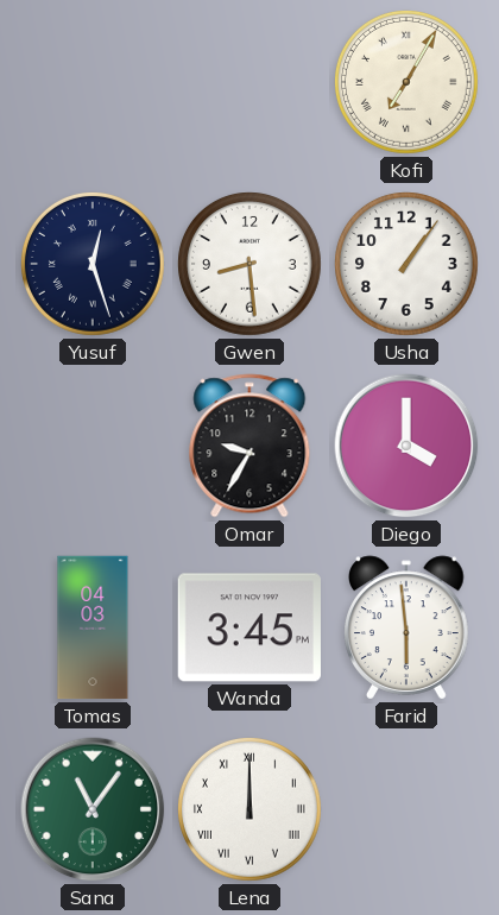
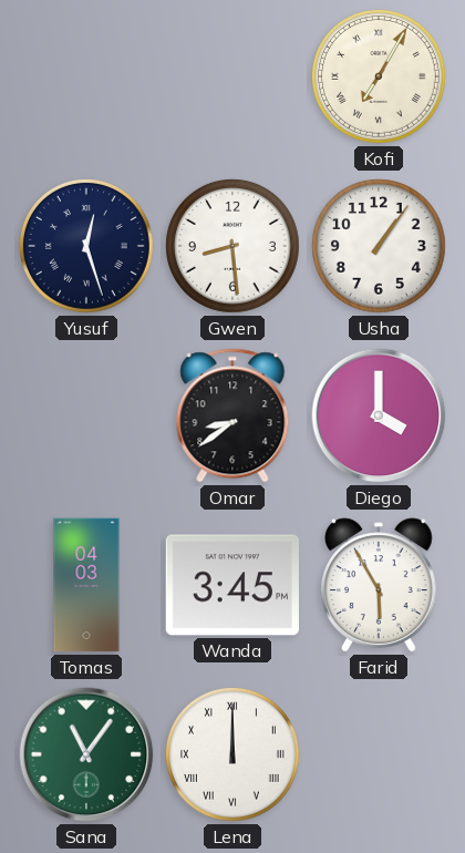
Omar: 9:35 -> 8:39 (232, 415)
Farid: 5:59 -> 5:55 (380, 585)
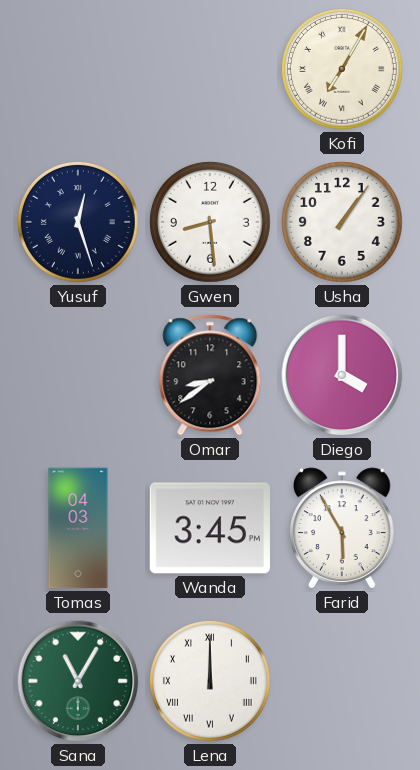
Sana: 11:06 -> 11:05 (78, 681)
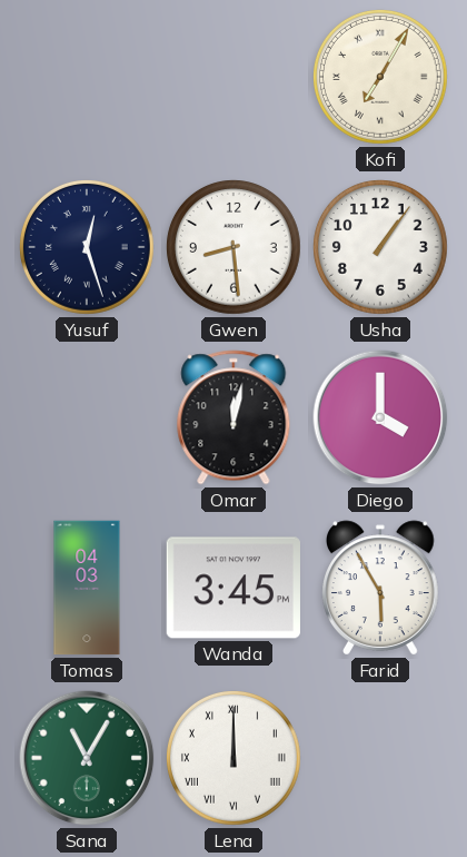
Omar: 8:39 -> 12:02 (233, 417)
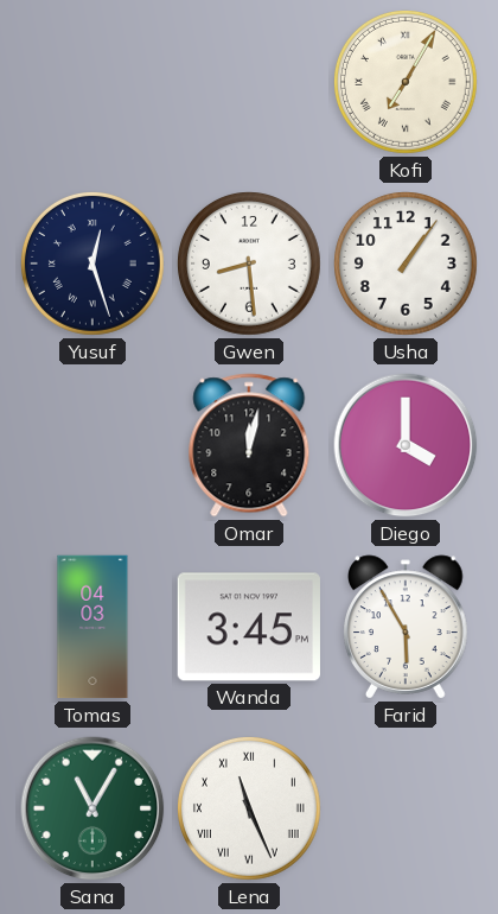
Lena: 12:00 -> 11:26 (250, 810)
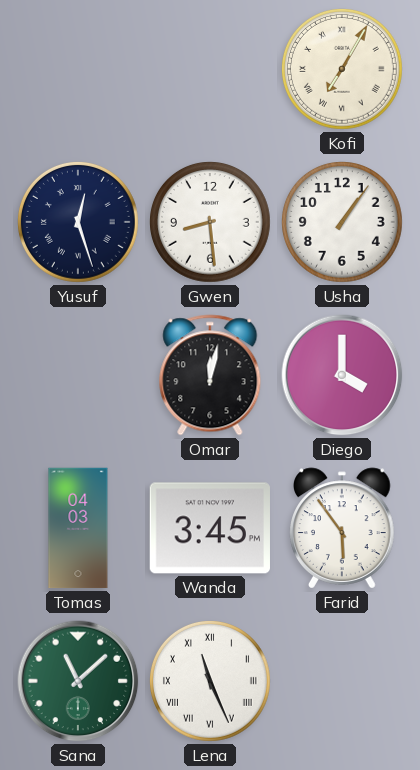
Farid: 5:55 -> 5:54 (343, 528)
Sana: 11:05 -> 11:08 (78, 681)
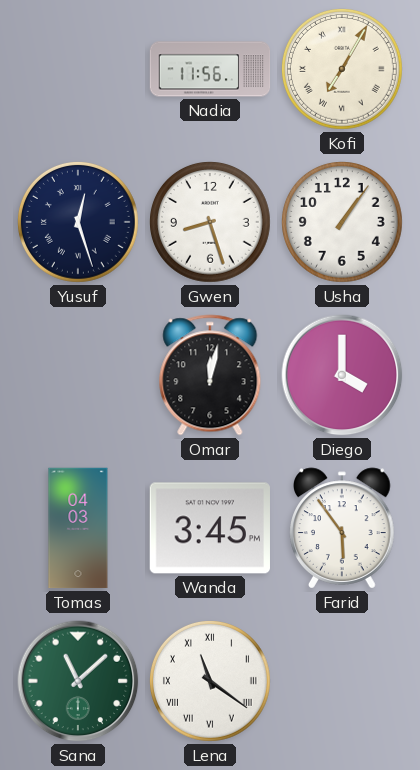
Nadia: none -> 11:56 (210, 69)
Gwen: 8:29 -> 8:27 (211, 223)
Lena: 11:26 -> 11:21 (211, 682)
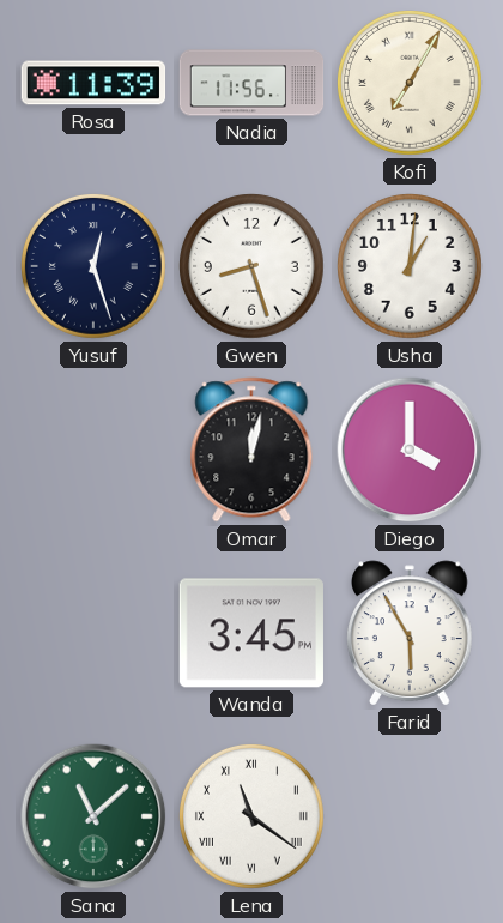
Rosa: none -> 11:39 (93, 83)
Usha: 1:06 -> 1:01 (411, 267)
Tomas: 04:03 -> none (78, 528)
Farid: 5:54 -> 5:55 (411, 633)
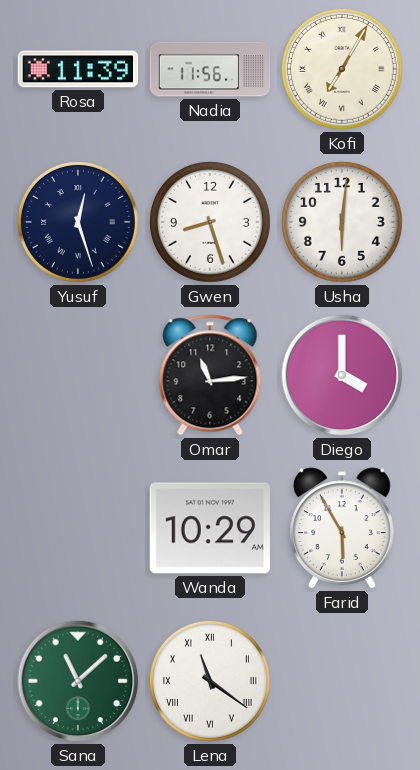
Usha: 1:01 -> 6:01 (343, 223)
Omar: 12:02 -> 11:14 (210, 375)
Wanda: 3:45 -> 10:29 (209, 528)
